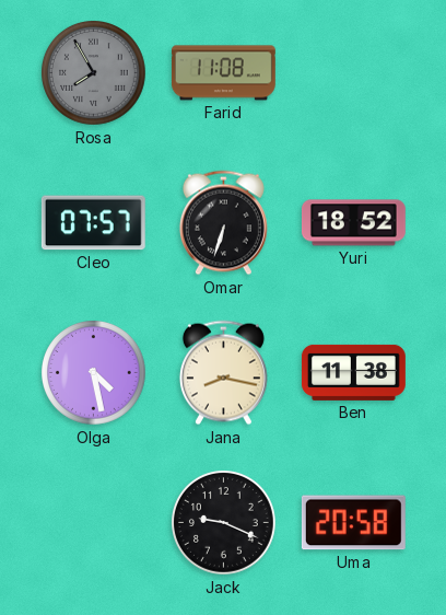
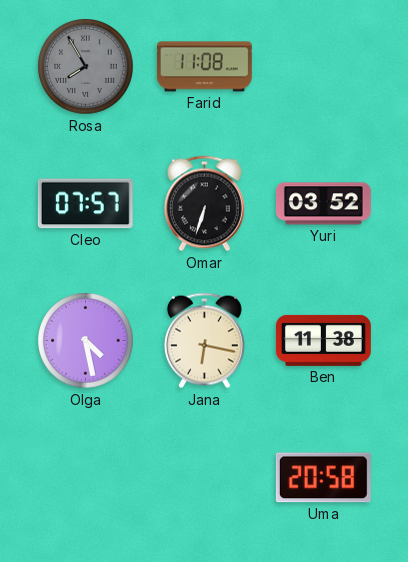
Yuri: 18:52 -> 03:52 (323, 204)
Jana: 8:17 -> 6:17 (204, 341)
Jack: 9:19 -> none (224, 523)
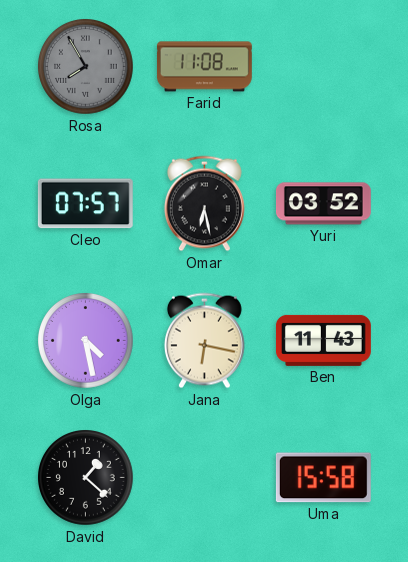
Omar: 6:33 -> 6:28 (204, 204)
Ben: 11:38 -> 11:43 (323, 340)
David: none -> 1:22 (86, 478)
Uma: 20:58 -> 15:58 (323, 478)
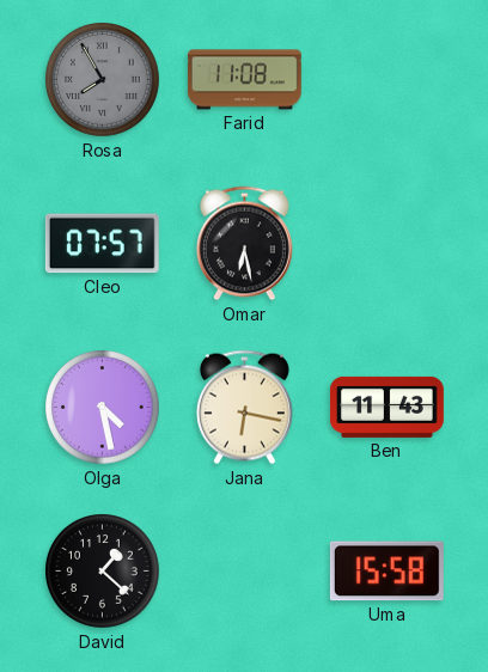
Yuri: 03:52 -> none (323, 204)
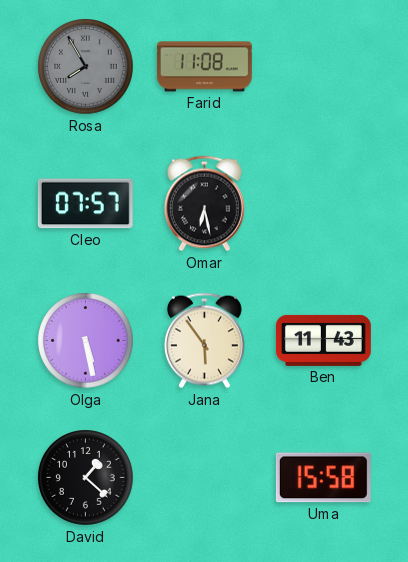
Olga: 4:28 -> 5:28 (86, 341)
Jana: 6:17 -> 5:54 (204, 341)
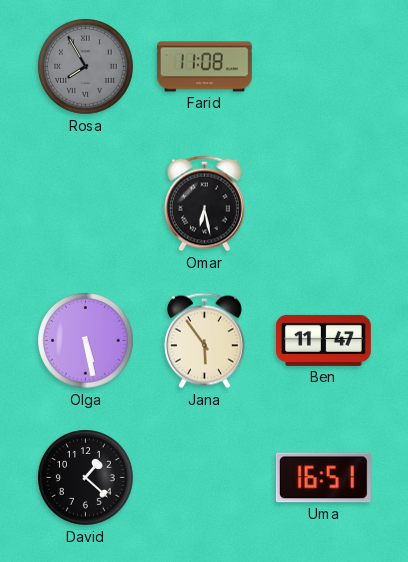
Cleo: 07:57 -> none (85, 204)
Ben: 11:43 -> 11:47 (323, 340)
Uma: 15:58 -> 16:51 (323, 478)
